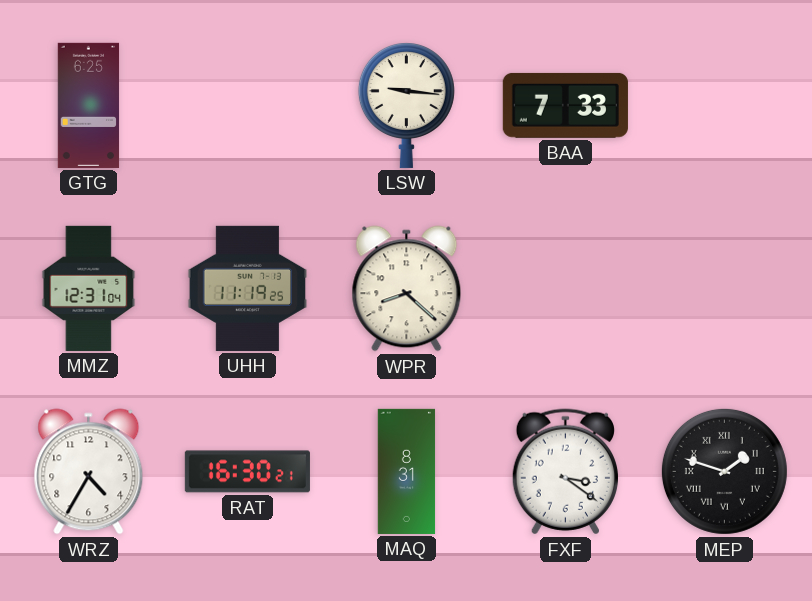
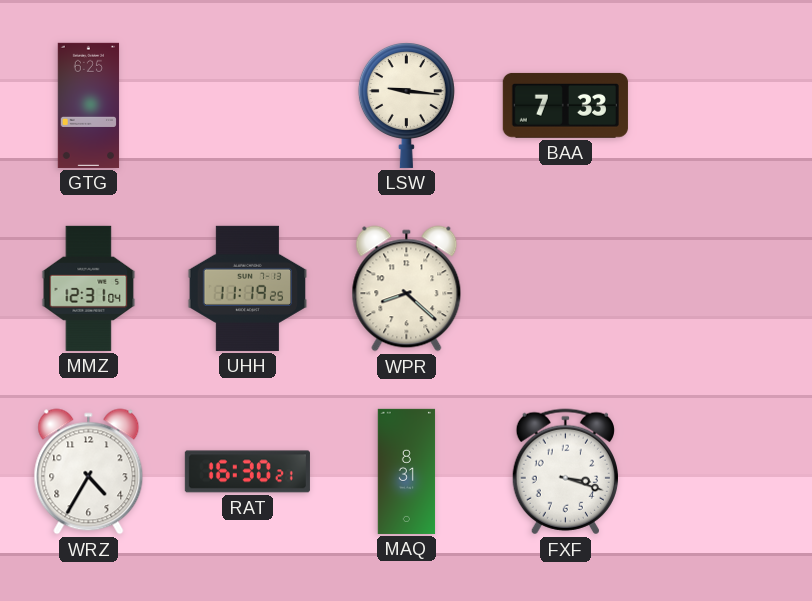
FXF: 3:21 -> 3:18 (565, 472)
MEP: 1:48 -> none (724, 471)
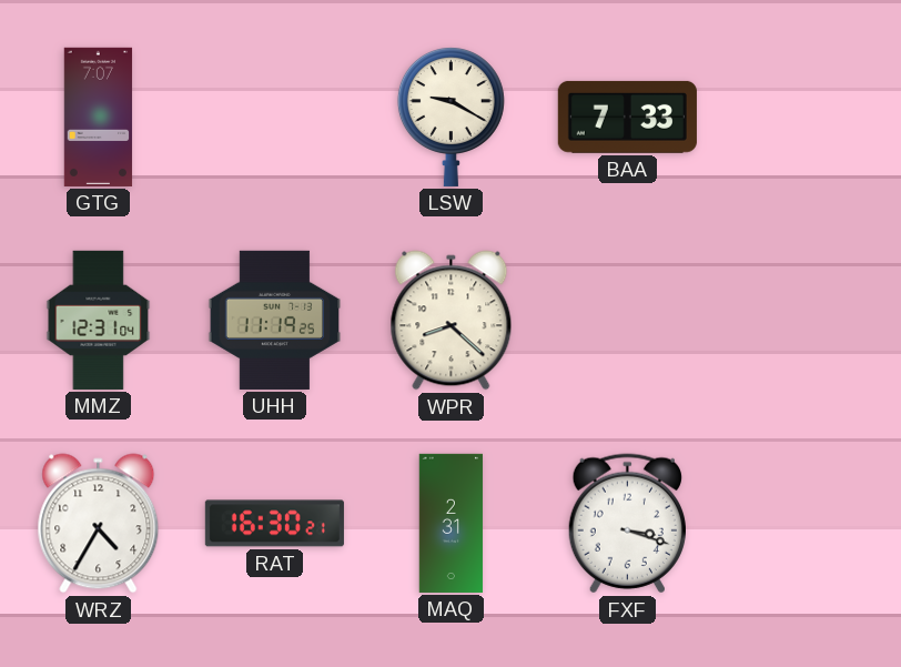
GTG: 6:25 -> 7:07 (99, 117)
LSW: 9:16 -> 9:20 (450, 118)
MAQ: 8:31 -> 2:31 (452, 523)
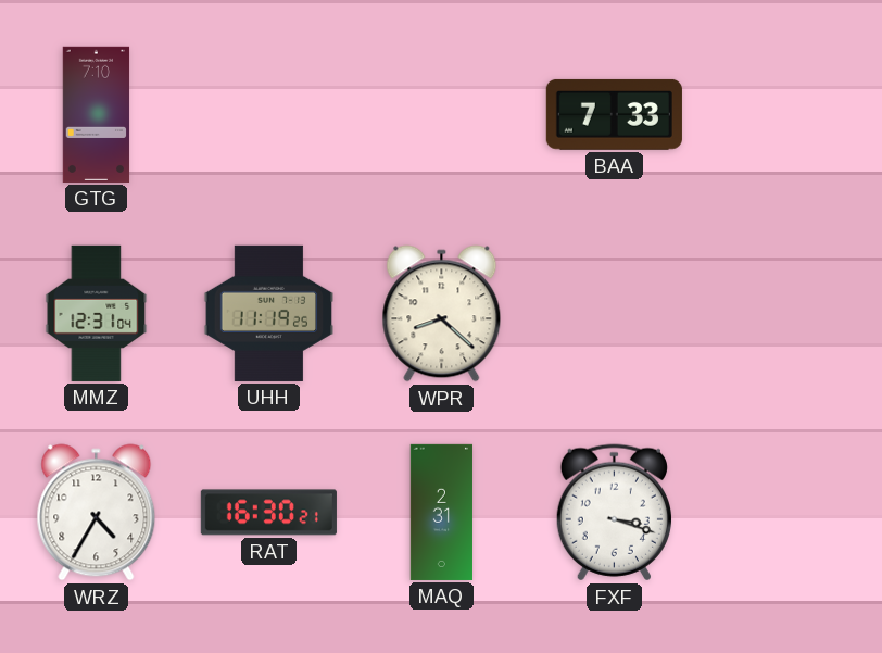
GTG: 7:07 -> 7:10 (97, 114)
LSW: 9:20 -> none (450, 118)
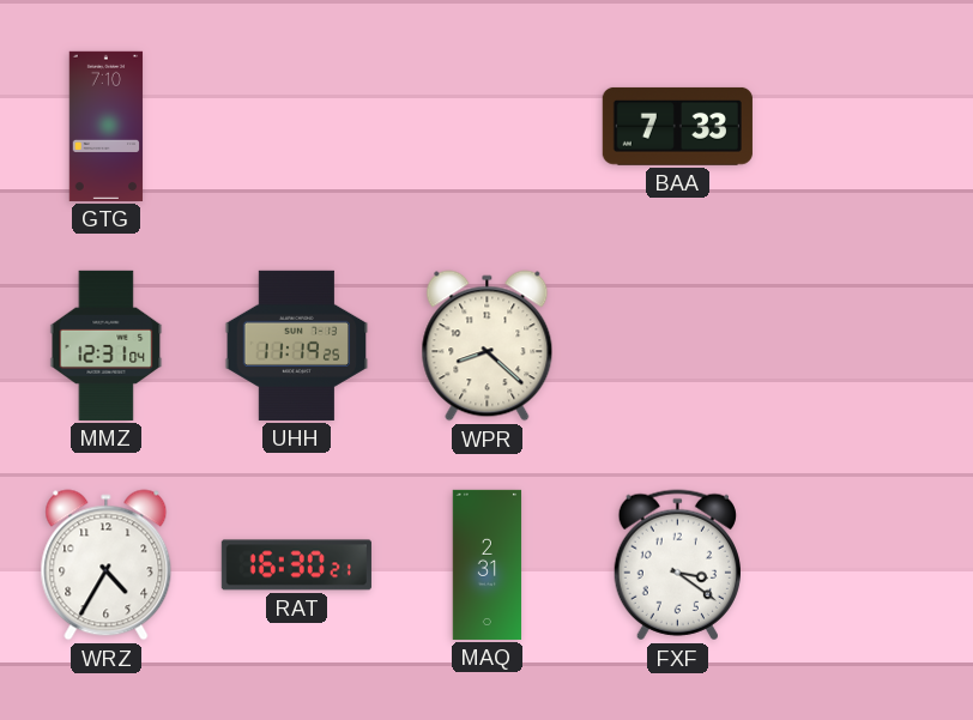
FXF: 3:18 -> 3:21 (677, 565)
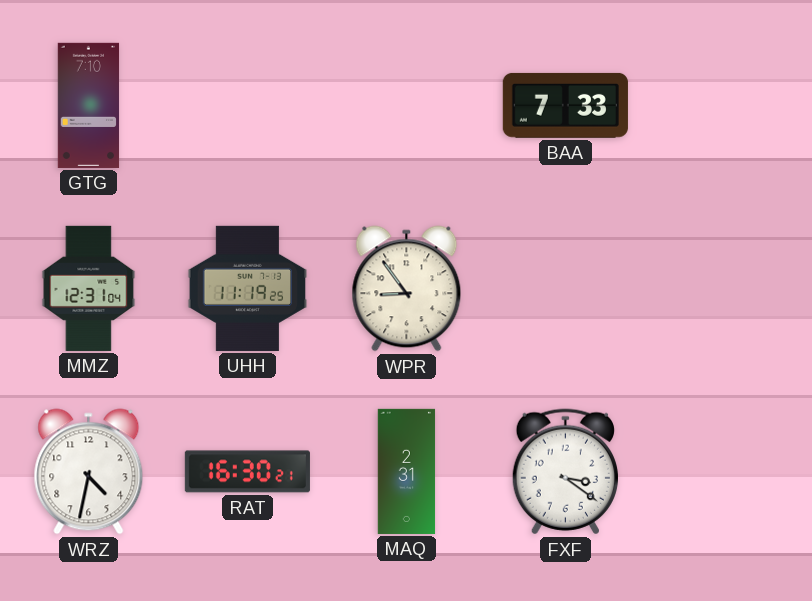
WPR: 8:22 -> 8:54 (407, 289)
WRZ: 4:35 -> 4:32 (89, 472)
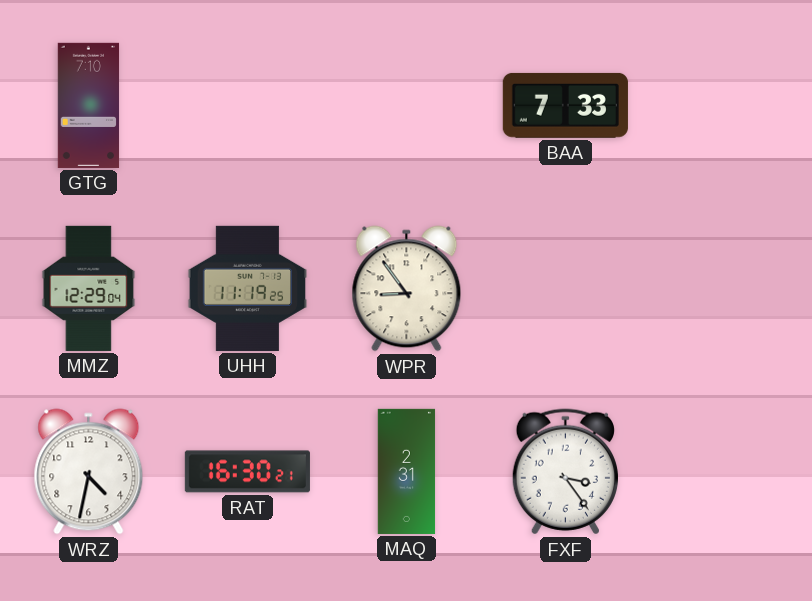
MMZ: 12:31 -> 12:29 (89, 288)
FXF: 3:21 -> 3:24 (565, 472)
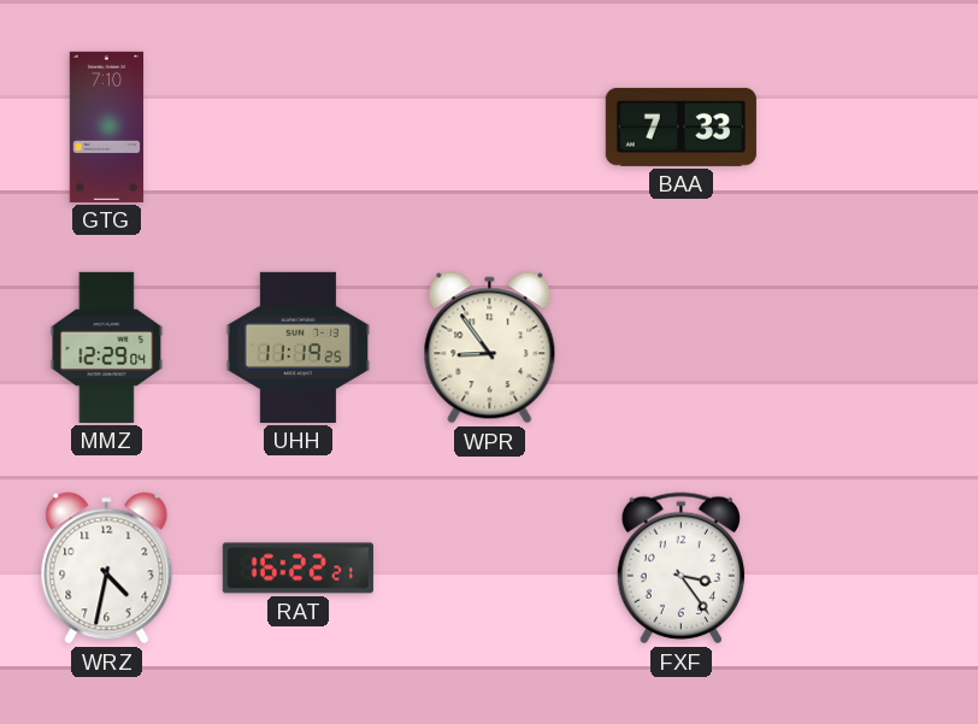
RAT: 16:30 -> 16:22 (297, 569)
MAQ: 2:31 -> none (407, 471)
